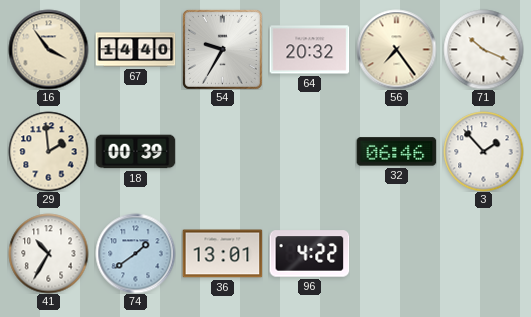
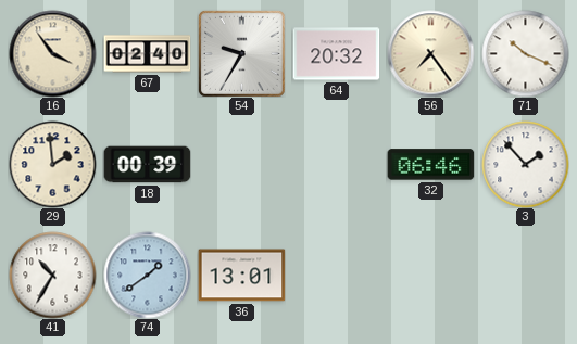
67: 14:40 -> 02:40 (147, 54)
96: 4:22 -> none (309, 254)
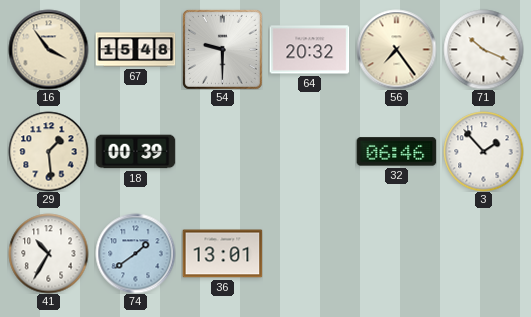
67: 02:40 -> 15:48 (135, 50)
54: 9:35 -> 9:30 (222, 49)
29: 1:59 -> 1:29 (48, 151)
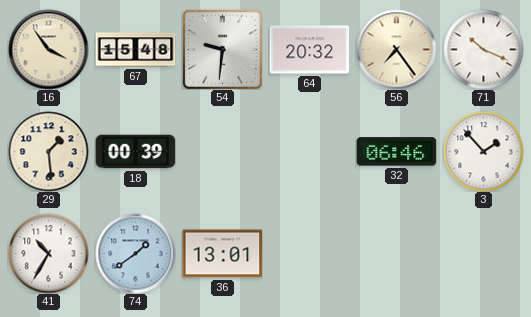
54: 9:30 -> 9:31 (222, 49)
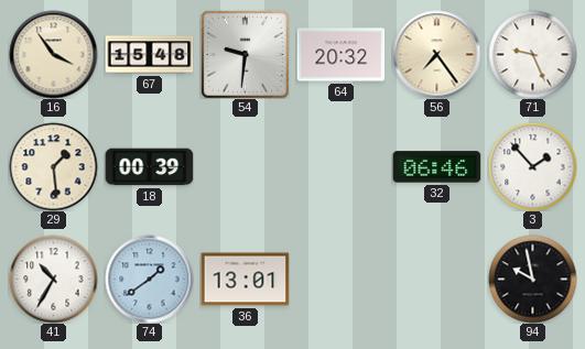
71: 10:19 -> 9:26 (532, 54)
94: none -> 9:58 (532, 279)
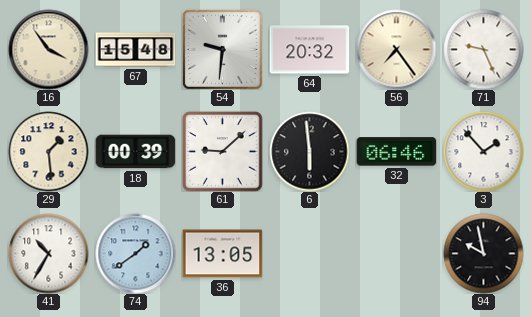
61: none -> 9:08 (222, 151)
6: none -> 5:59 (309, 151)
36: 13:01 -> 13:05 (222, 254)
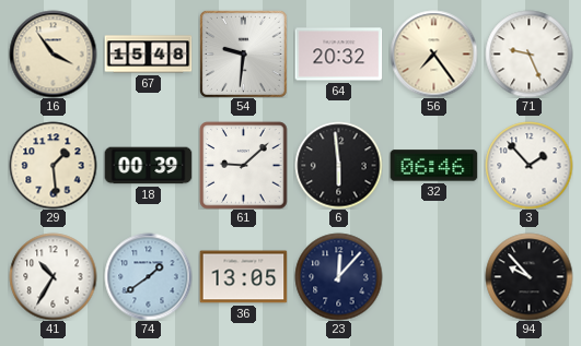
23: none -> 12:07 (338, 276)
94: 9:58 -> 9:53 (528, 276)
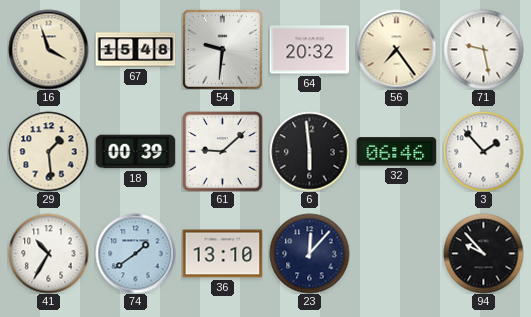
16: 3:54 -> 3:57 (48, 49)
71: 9:26 -> 9:28 (483, 49)
36: 13:05 -> 13:10 (222, 254)
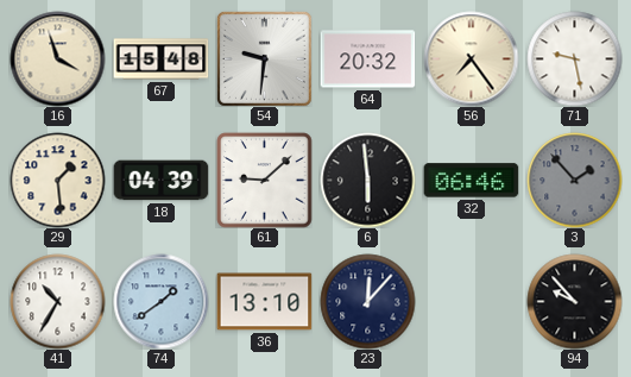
18: 00:39 -> 04:39 (160, 181)
3 dial: white -> grey (574, 180)
